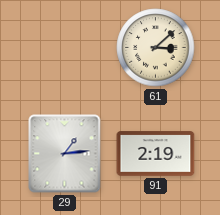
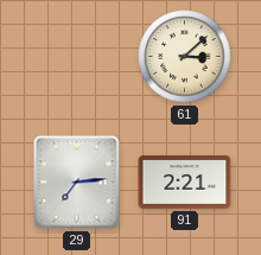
29: 1:14 -> 7:14 (77, 183)
91: 2:19 -> 2:21 (185, 183)
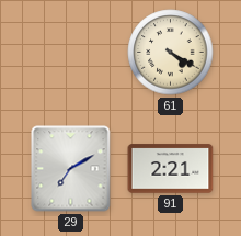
61: 3:08 -> 4:20 (171, 53)
29: 7:14 -> 7:10 (71, 169)
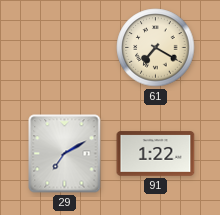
61: 4:20 -> 7:20 (156, 48)
91: 2:21 -> 1:22 (156, 154)
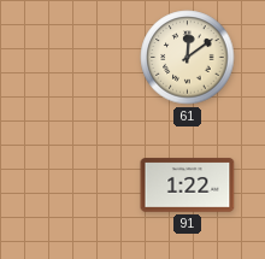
61: 7:20 -> 12:09 (188, 58)
29: 7:10 -> none (65, 154)
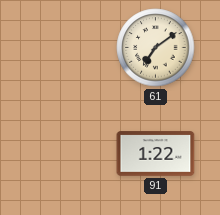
61: 12:09 -> 7:09 (156, 48)
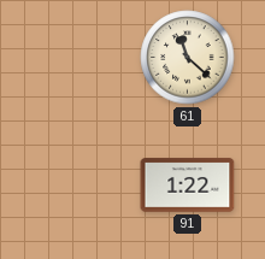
61: 7:09 -> 11:22 (188, 58)
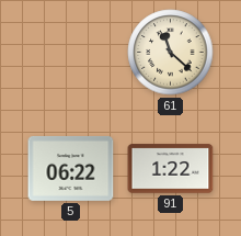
5: none -> 06:22 (71, 168)
